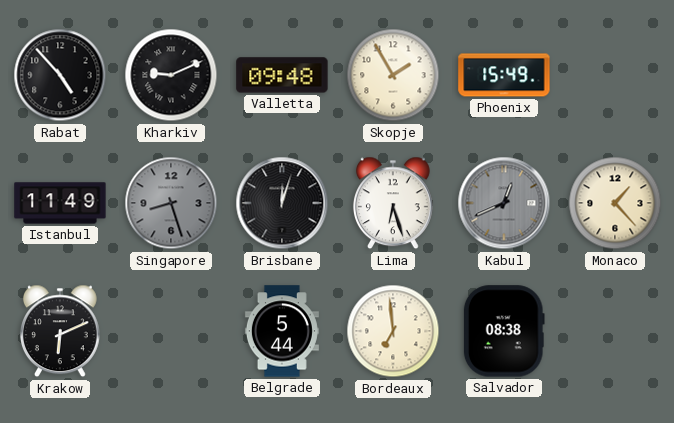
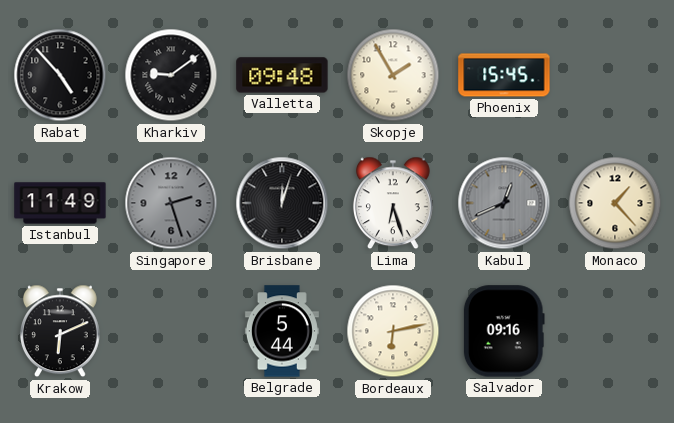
Kharkiv: 9:11 -> 9:09 (171, 75)
Phoenix: 15:49 -> 15:45 (504, 75)
Singapore: 8:27 -> 2:27 (171, 203)
Bordeaux: 6:59 -> 6:13 (393, 331)
Salvador: 08:38 -> 09:16 (504, 331)
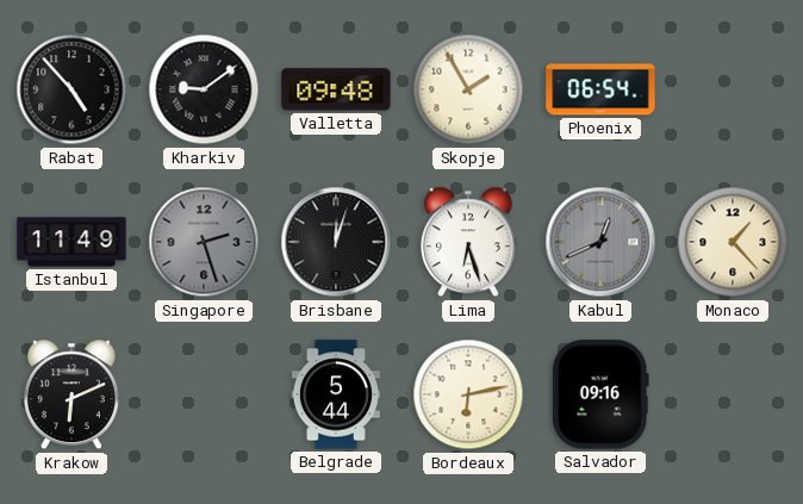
Phoenix: 15:45 -> 06:54 (600, 89)
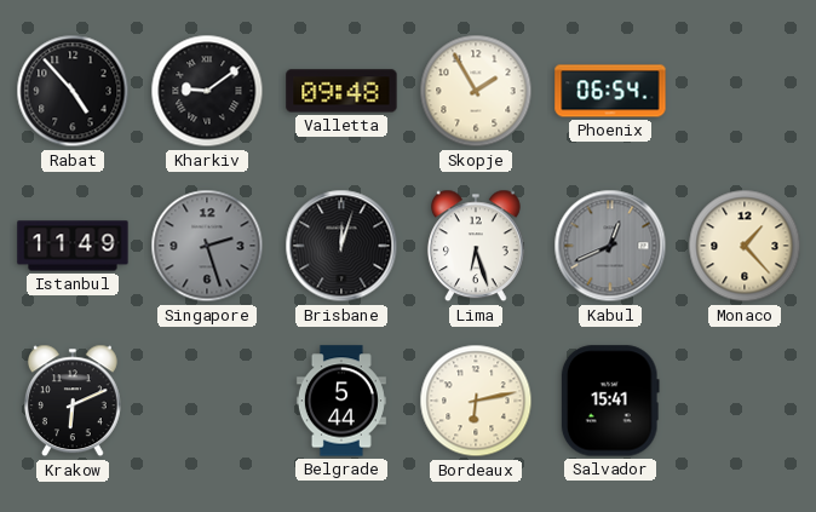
Salvador: 09:16 -> 15:41 (610, 401)
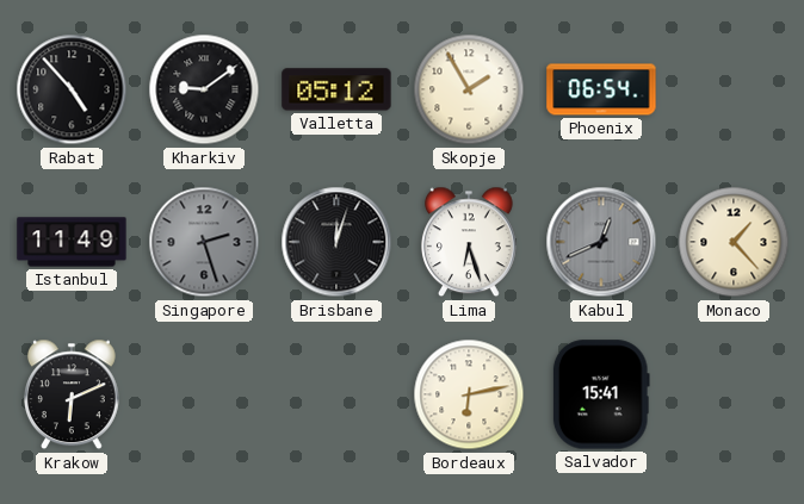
Valletta: 09:48 -> 05:12 (336, 89)
Belgrade: 5:44 -> none (341, 401)
